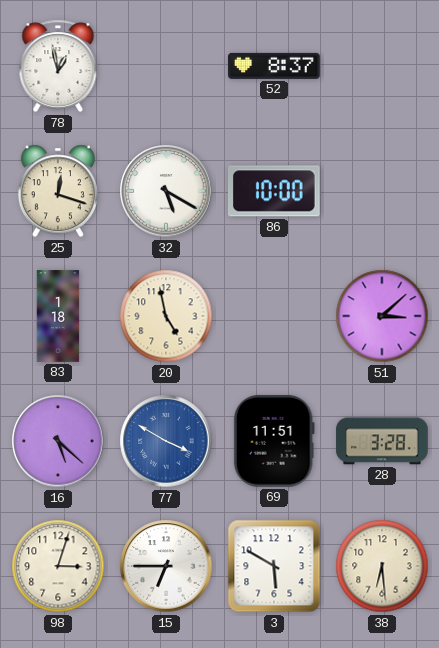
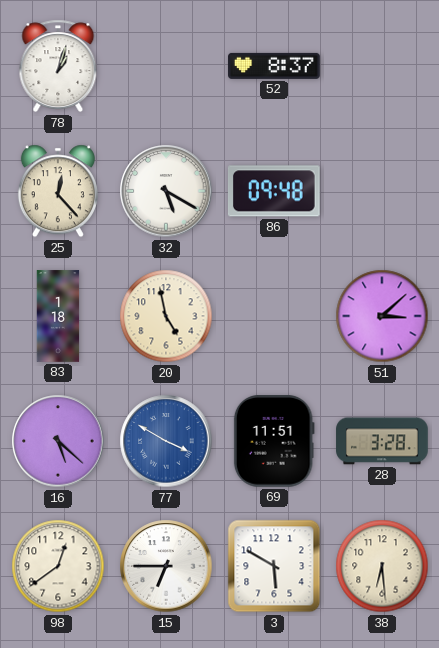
78: 12:58 -> 1:03 (58, 66)
25: 12:18 -> 12:23 (58, 191)
86: 10:00 -> 09:48 (274, 191)
98: 3:03 -> 12:39 (58, 566)
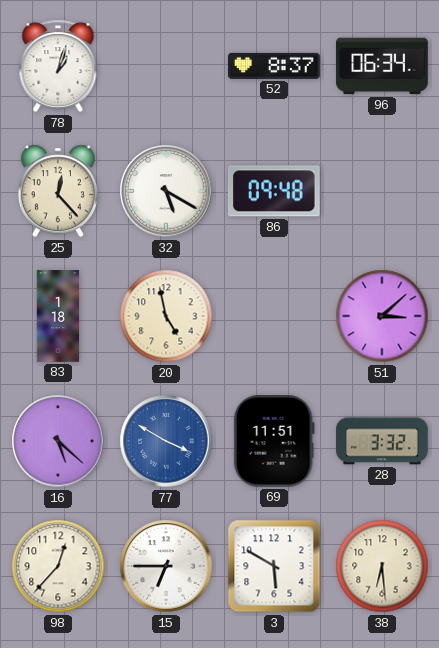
96: none -> 06:34 (382, 66)
28: 3:28 -> 3:32 (382, 441)
98: 12:39 -> 12:37 (58, 566)
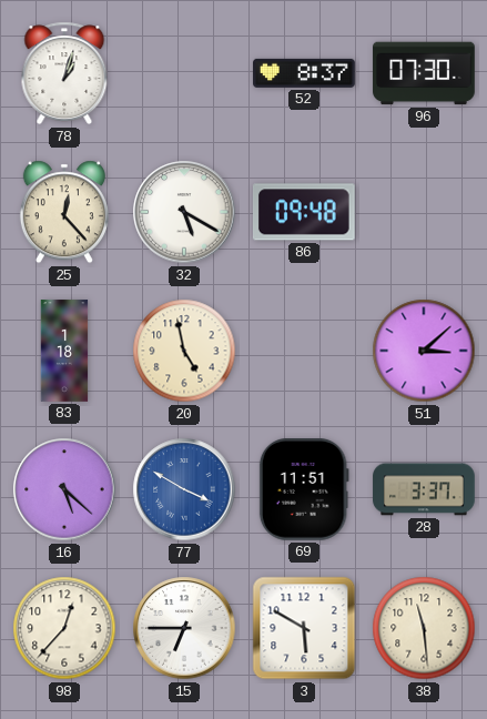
96: 06:34 -> 07:30 (424, 73)
28: 3:32 -> 3:37 (424, 489)
38: 6:29 -> 11:29 (424, 628)
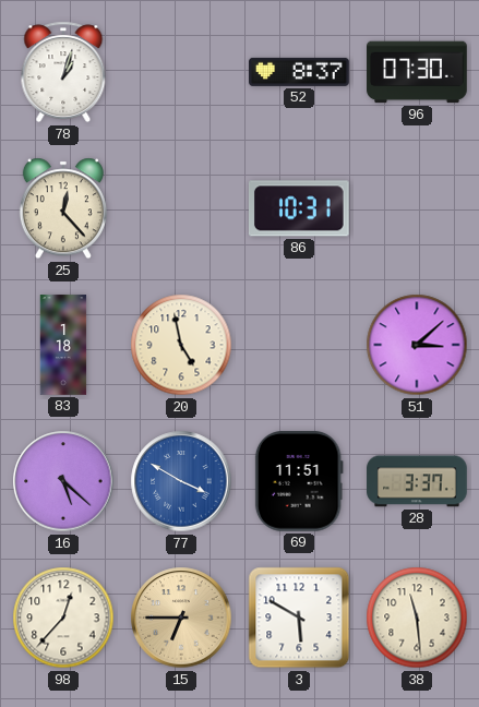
32: 5:20 -> none (184, 212)
86: 09:48 -> 10:31 (299, 208)
15 dial: white -> champagne (181, 618)
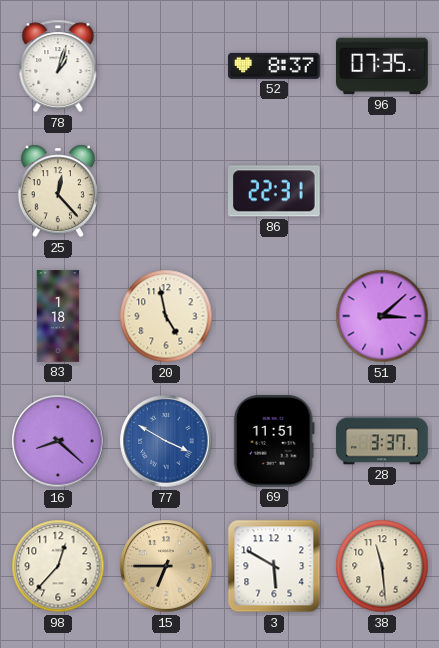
96: 07:30 -> 07:35 (382, 66)
86: 10:31 -> 22:31 (274, 191)
16: 5:22 -> 8:22 (58, 441)
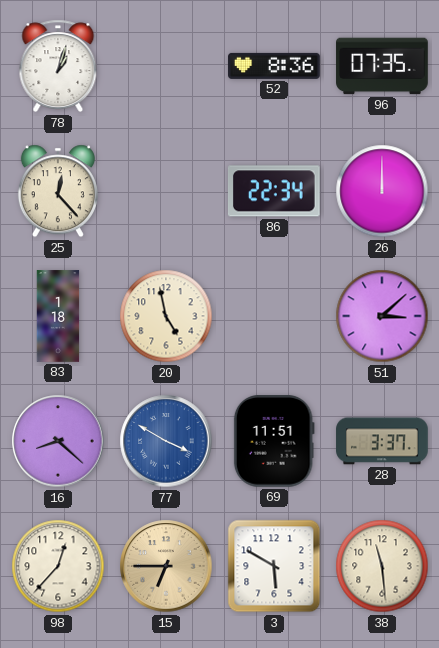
52: 8:37 -> 8:36 (274, 66)
86: 22:31 -> 22:34 (274, 191)
26: none -> 12:00 (382, 191)
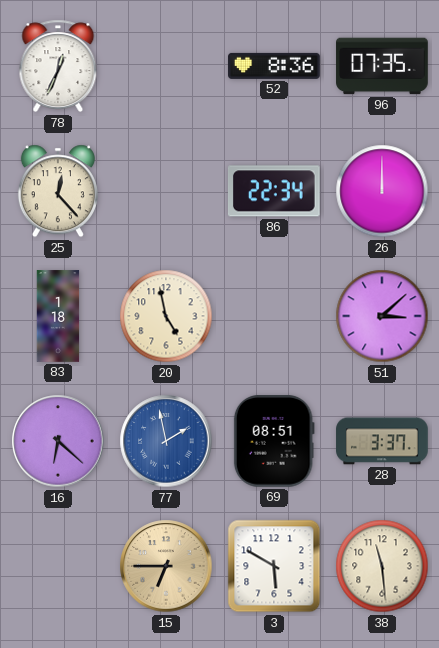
78: 1:03 -> 12:34 (58, 66)
16: 8:22 -> 6:22 (58, 441)
77: 3:50 -> 1:58 (166, 441)
69: 11:51 -> 08:51 (274, 442)
98: 12:37 -> none (58, 566)
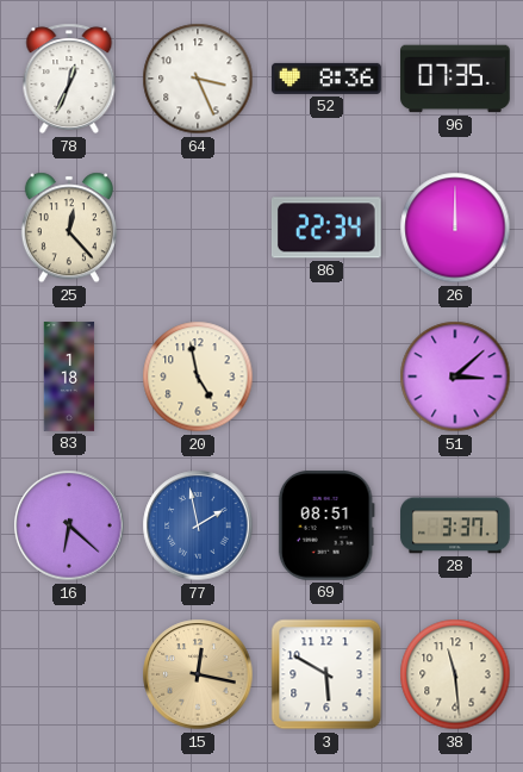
64: none -> 3:26 (198, 79)
15: 6:45 -> 12:17 (198, 674)
